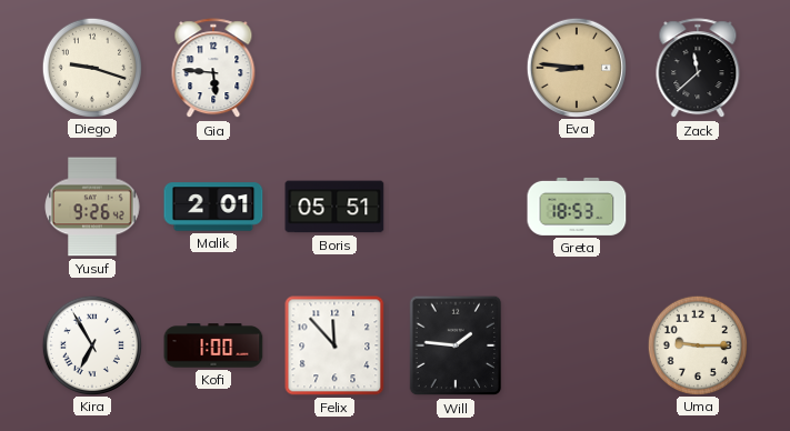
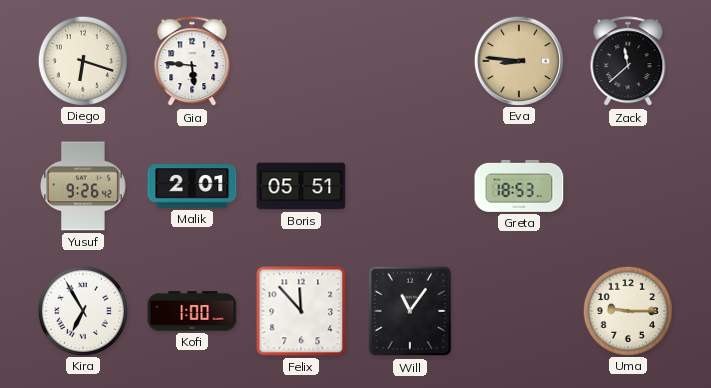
Diego: 9:18 -> 6:18 (82, 60)
Will: 1:46 -> 11:06 (410, 311)
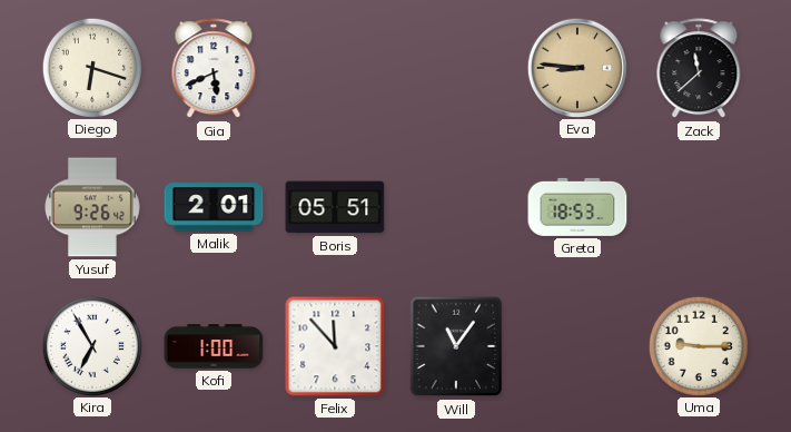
Gia: 5:46 -> 5:41 (214, 69)
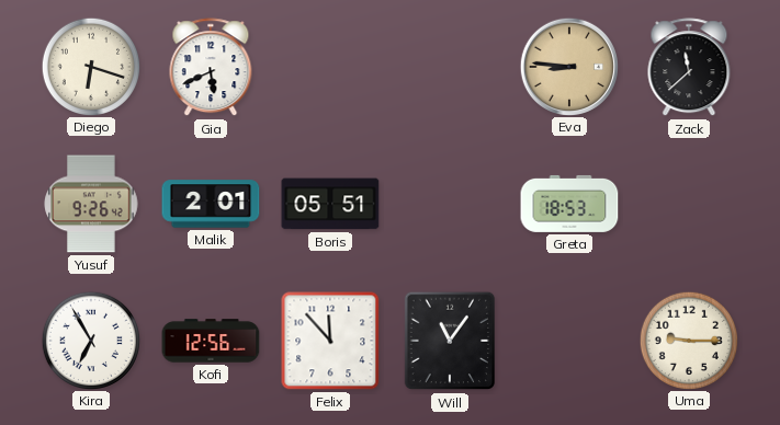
Kofi: 1:00 -> 12:56 (211, 341)
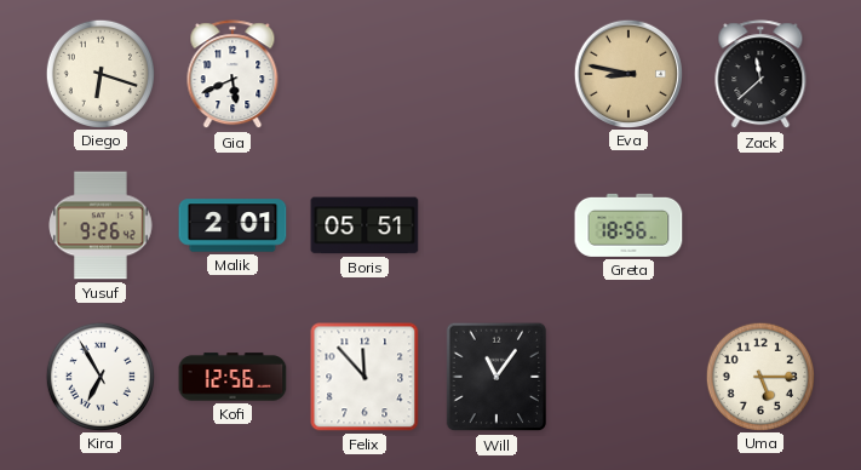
Eva: 8:46 -> 8:47 (627, 73)
Greta: 18:53 -> 18:56 (628, 225)
Uma: 9:15 -> 5:15 (759, 376)
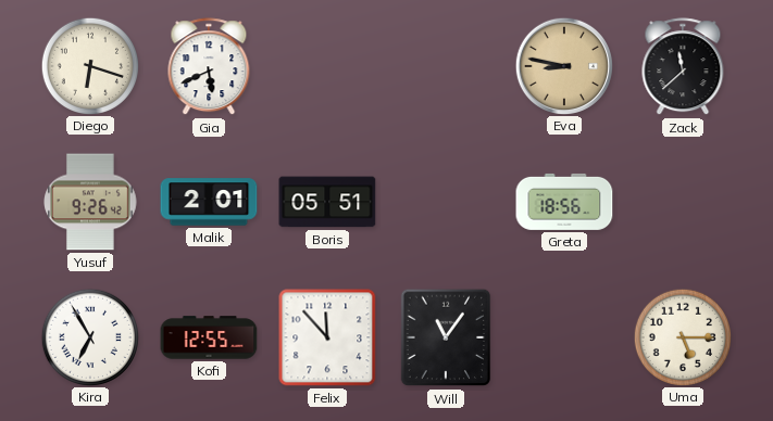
Kofi: 12:56 -> 12:55 (209, 337)
